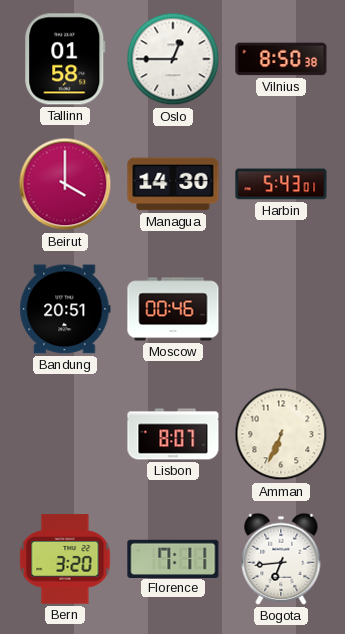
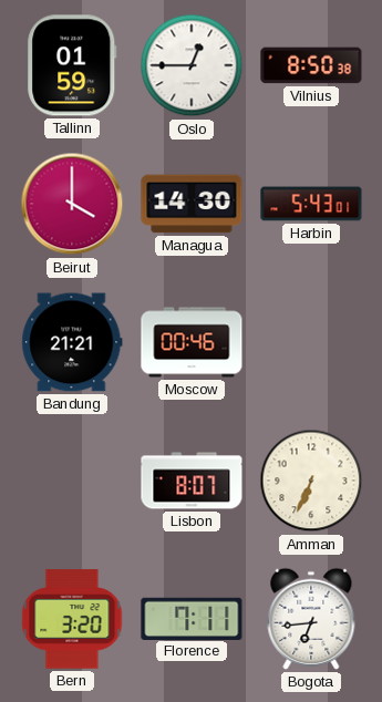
Tallinn: 01:58 -> 01:59 (72, 65)
Bandung: 20:51 -> 21:21 (72, 342)
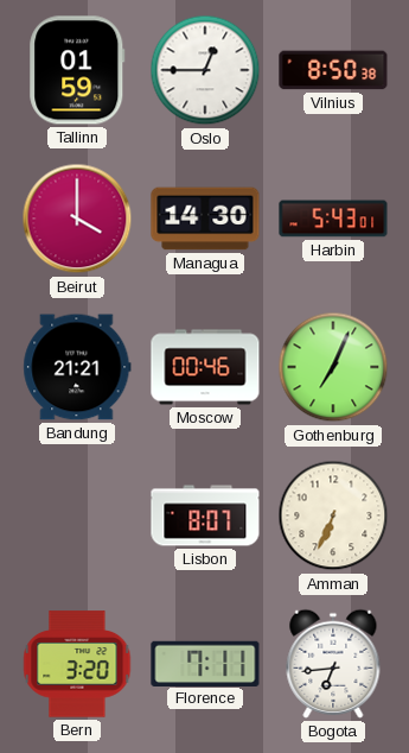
Gothenburg: none -> 7:04 (333, 367)
